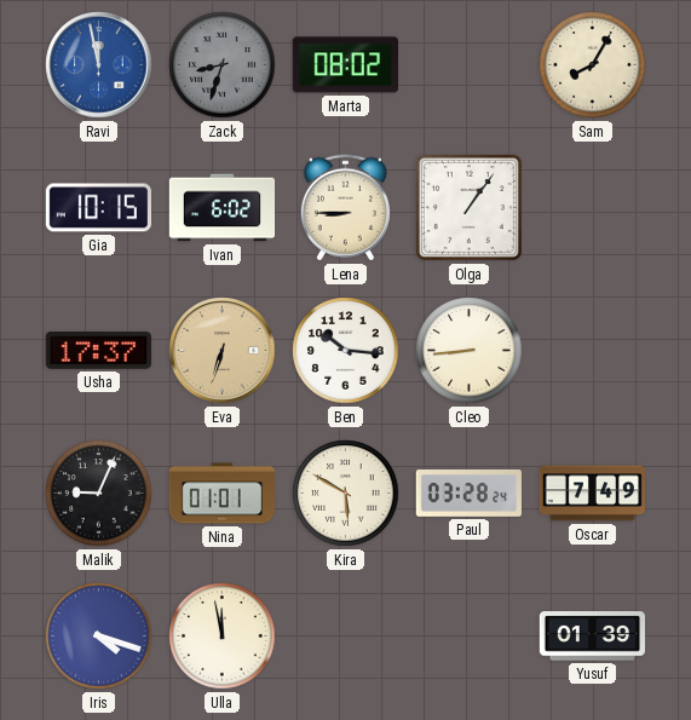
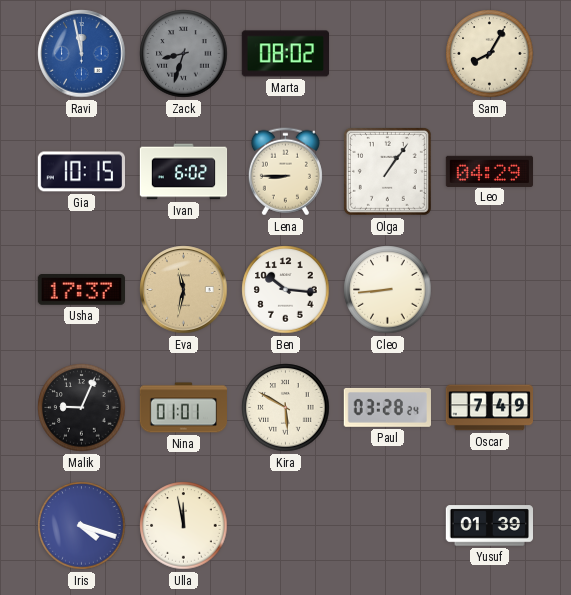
Leo: none -> 04:29 (489, 171)
Eva: 6:33 -> 11:32 (184, 290)
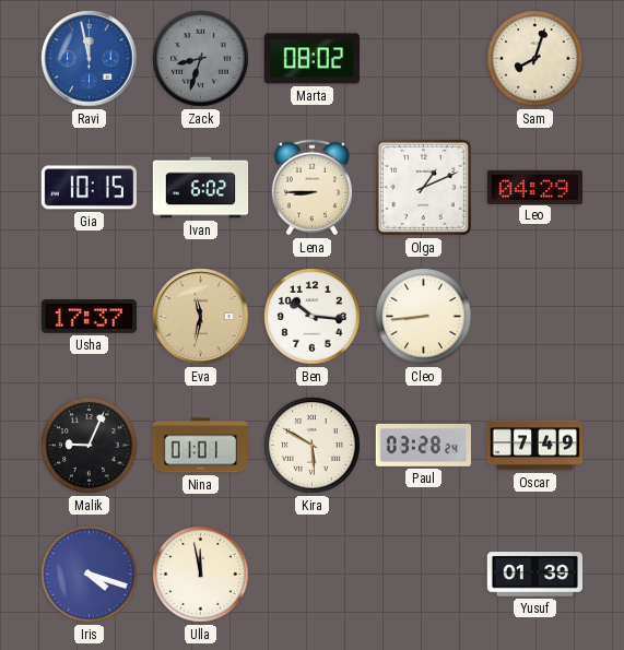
Sam: 8:05 -> 8:03 (535, 59)
Olga: 1:06 -> 1:11 (423, 187)
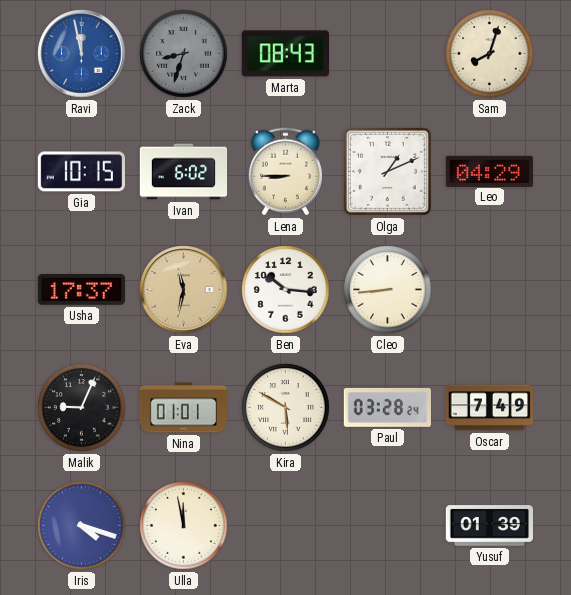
Marta: 08:02 -> 08:43 (285, 54)
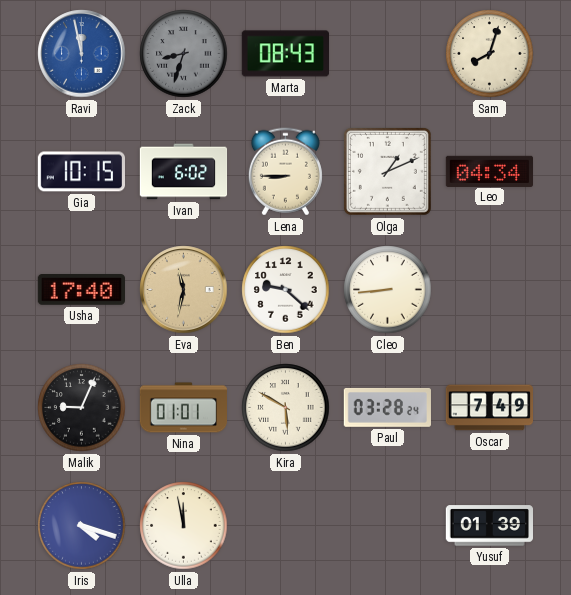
Leo: 04:29 -> 04:34 (489, 171)
Usha: 17:37 -> 17:40 (81, 290)
Ben: 10:16 -> 9:22 (286, 290)
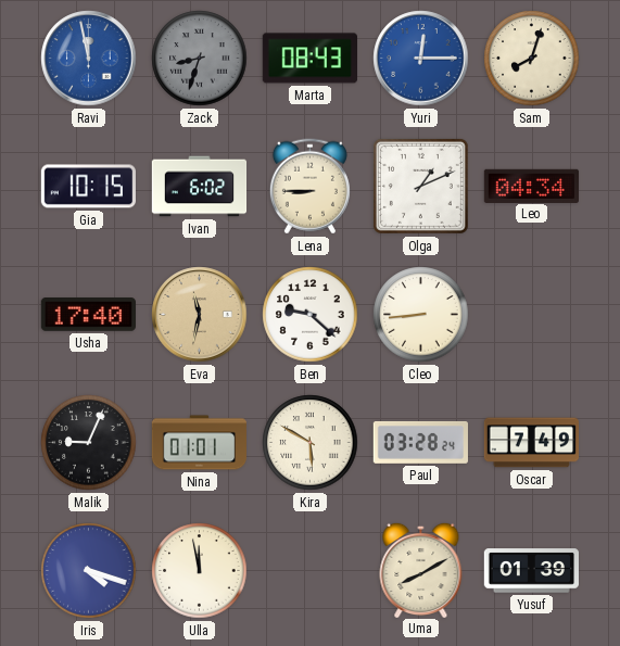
Yuri: none -> 12:15 (421, 59)
Uma: none -> 8:10 (421, 569)
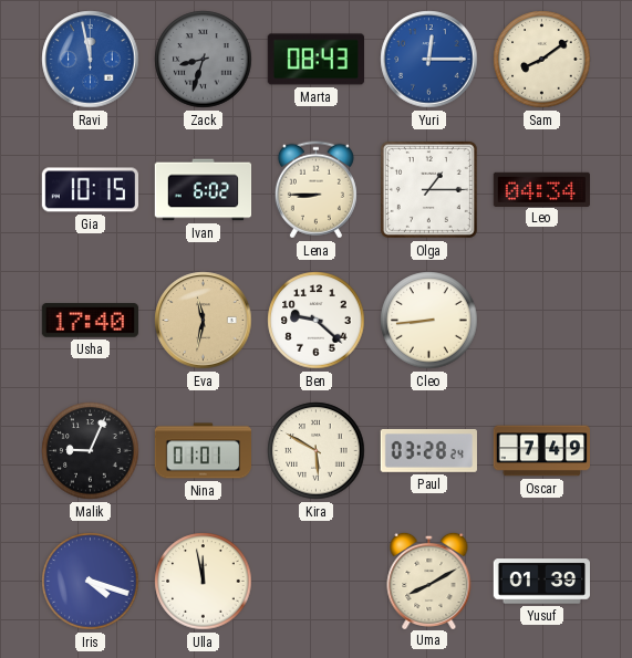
Sam: 8:03 -> 8:09 (542, 60)
Olga: 1:11 -> 1:15 (428, 189)
